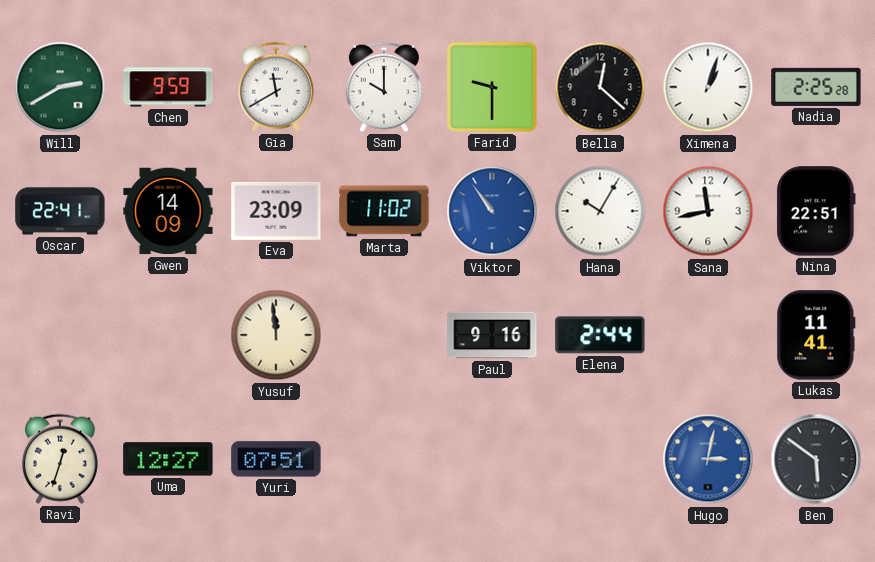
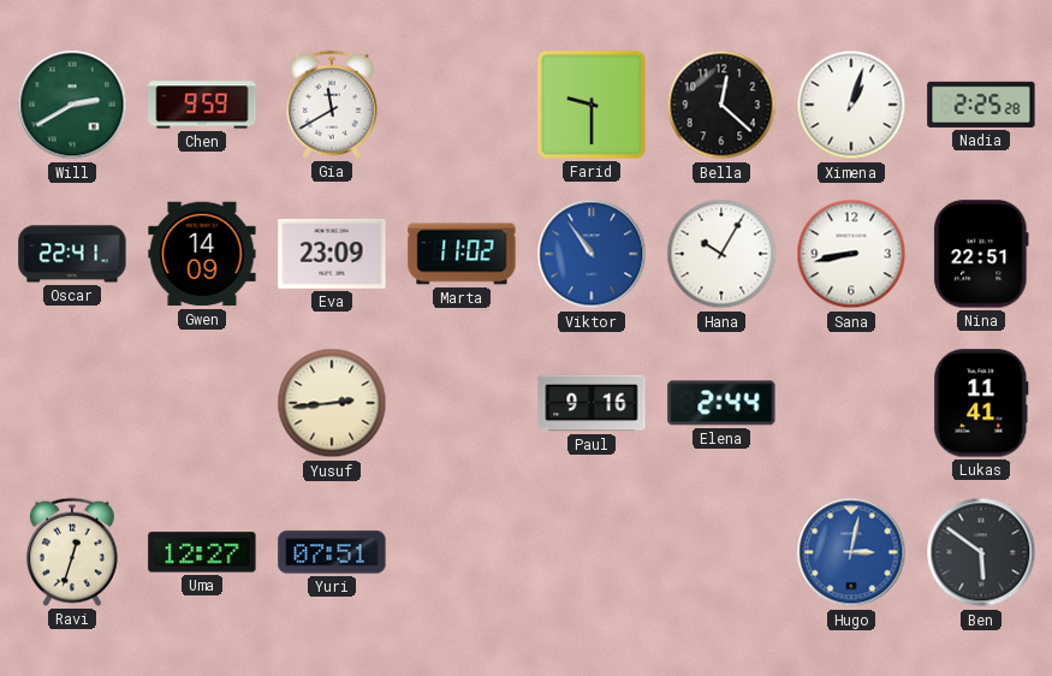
Sam: 10:00 -> none (384, 87)
Sana: 11:43 -> 8:43 (851, 254)
Yusuf: 11:59 -> 2:44 (332, 403)
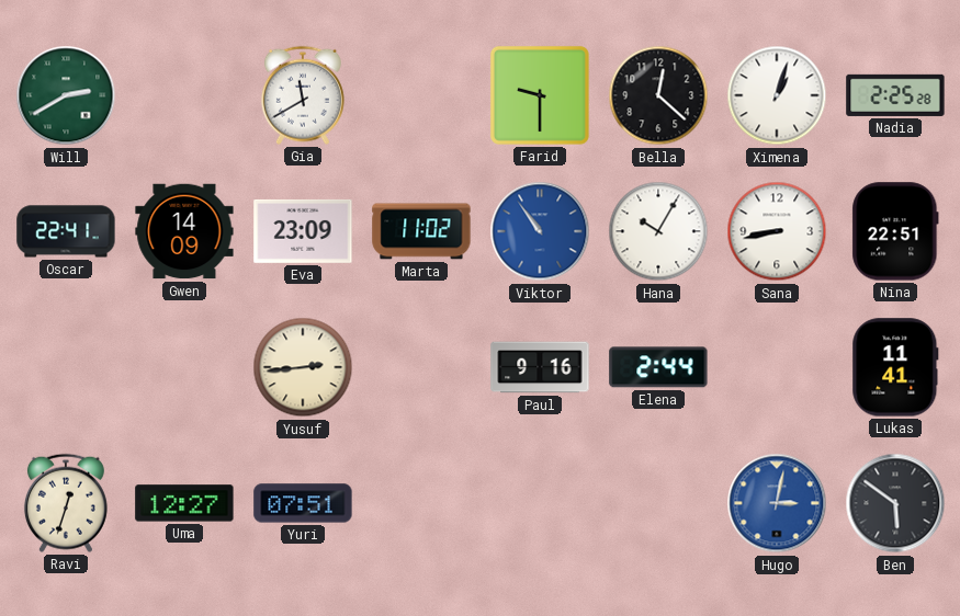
Chen: 9:59 -> none (202, 105)
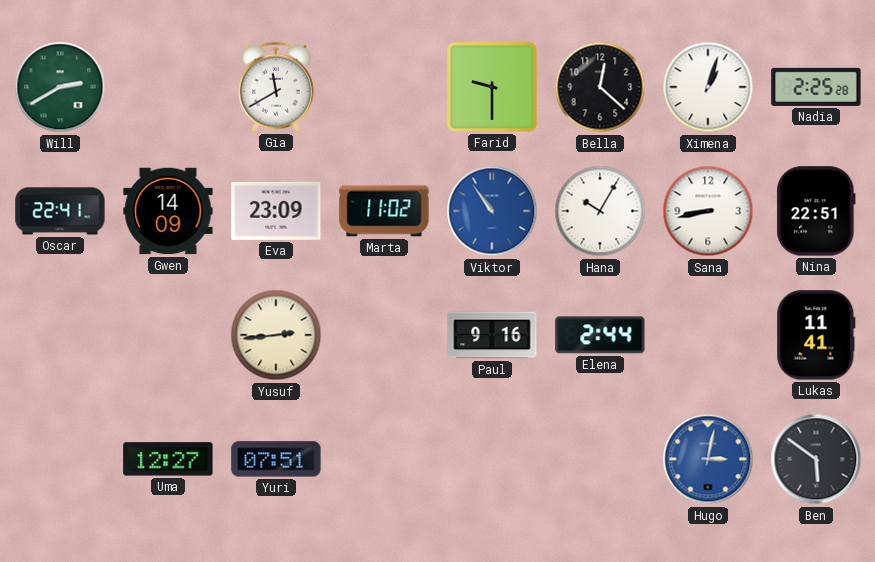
Ravi: 12:33 -> none (66, 503)
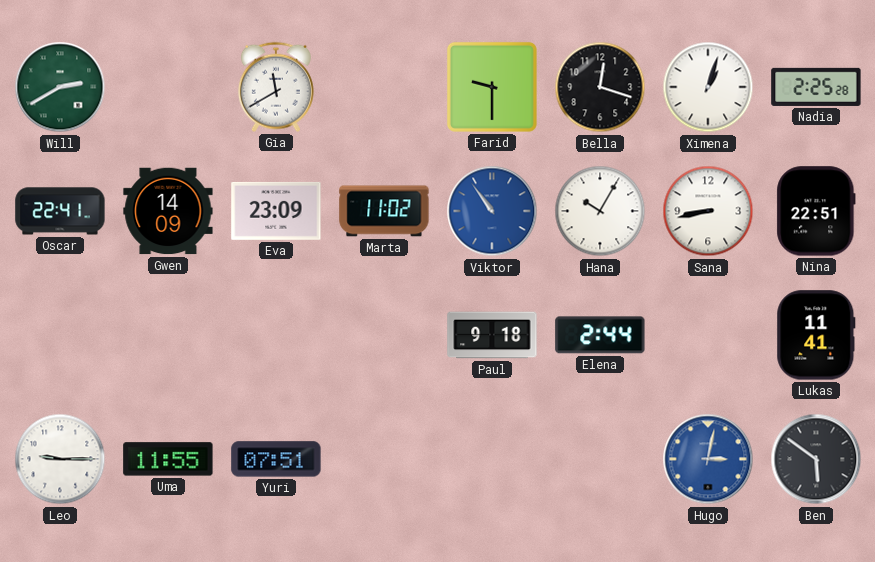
Bella: 12:22 -> 12:18 (600, 87)
Yusuf: 2:44 -> none (276, 335)
Paul: 9:16 -> 9:18 (492, 335)
Leo: none -> 9:15 (60, 459)
Uma: 12:27 -> 11:55 (168, 459)
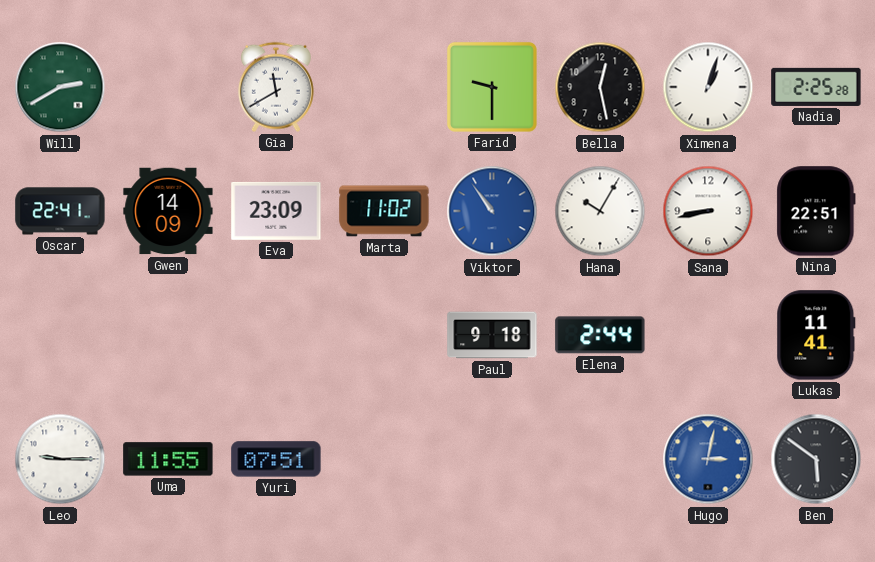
Bella: 12:18 -> 12:28 (600, 87)
